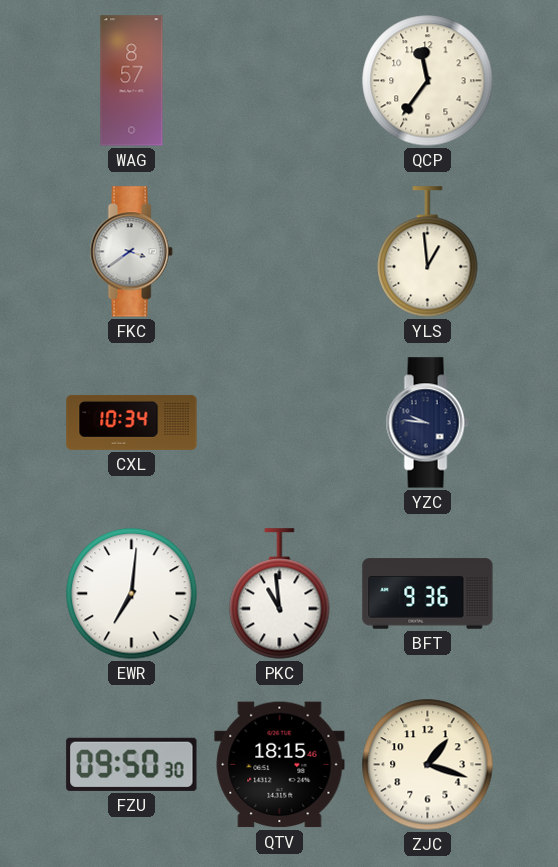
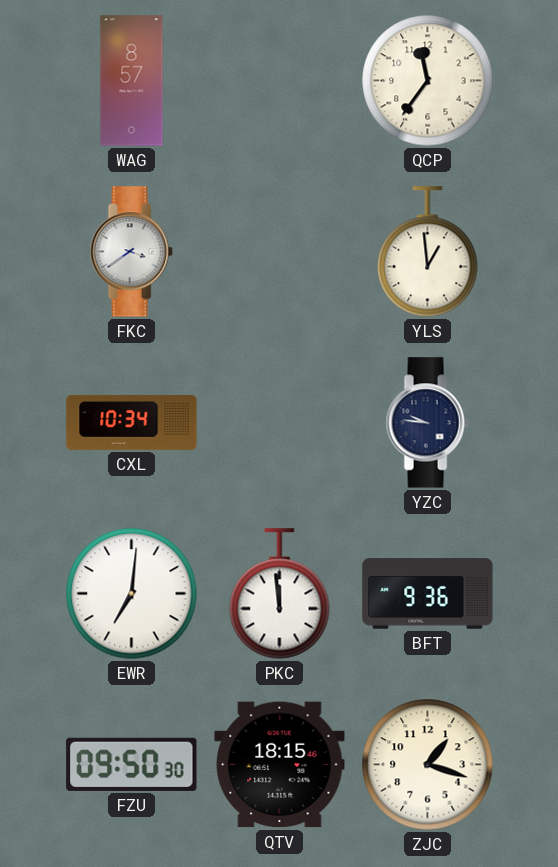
PKC: 10:59 -> 11:59 (280, 594)
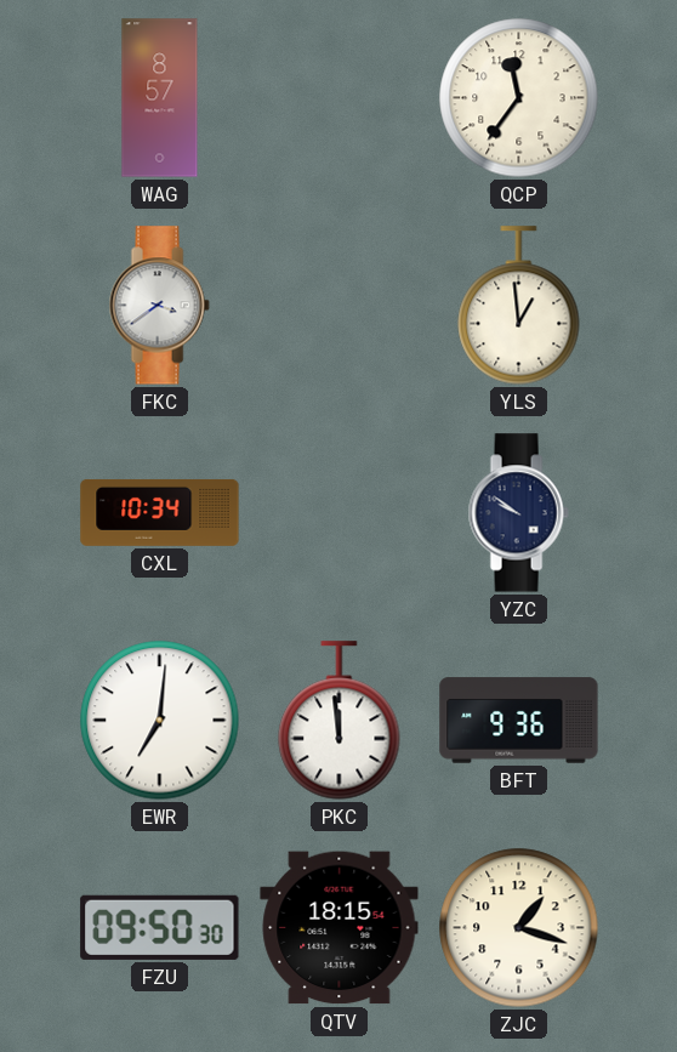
YZC: 9:46 -> 9:51 (518, 513)
QTV: 18:15:46 -> 18:15:54 (340, 928)
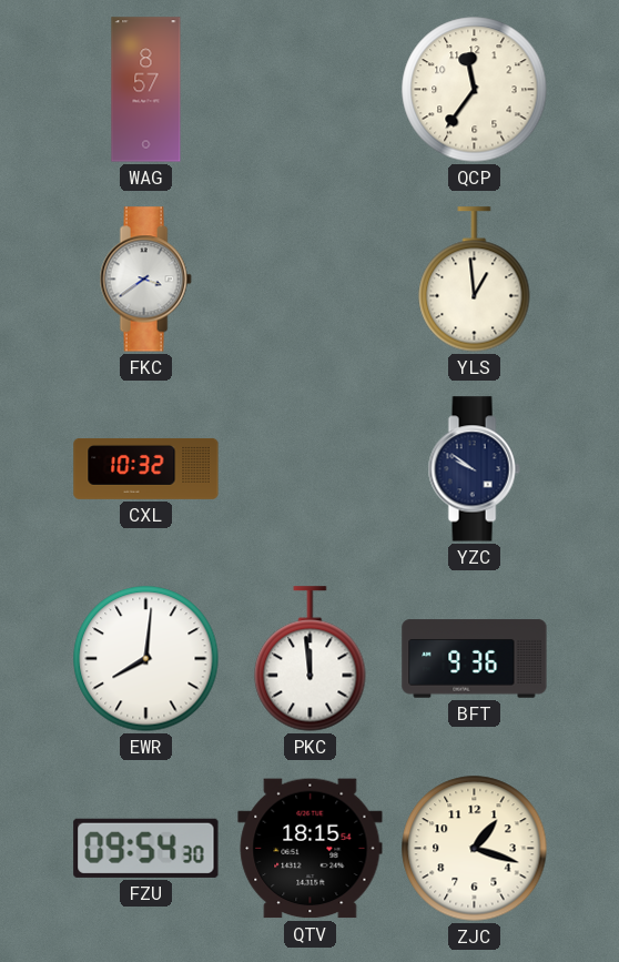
CXL: 10:34 -> 10:32 (146, 468)
EWR: 7:01 -> 8:01 (146, 659)
FZU: 09:50 -> 09:54 (146, 848)
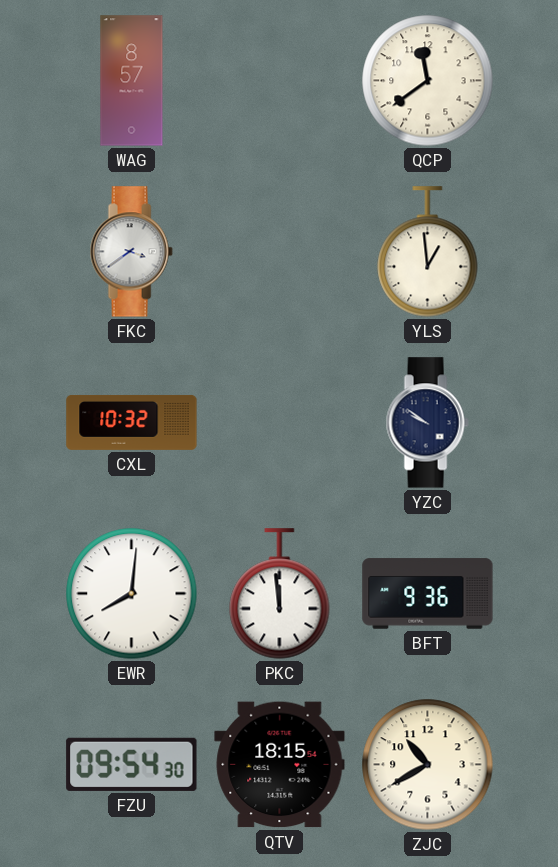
QCP: 11:36 -> 11:39 (428, 81)
ZJC: 1:18 -> 10:40 (428, 765)
